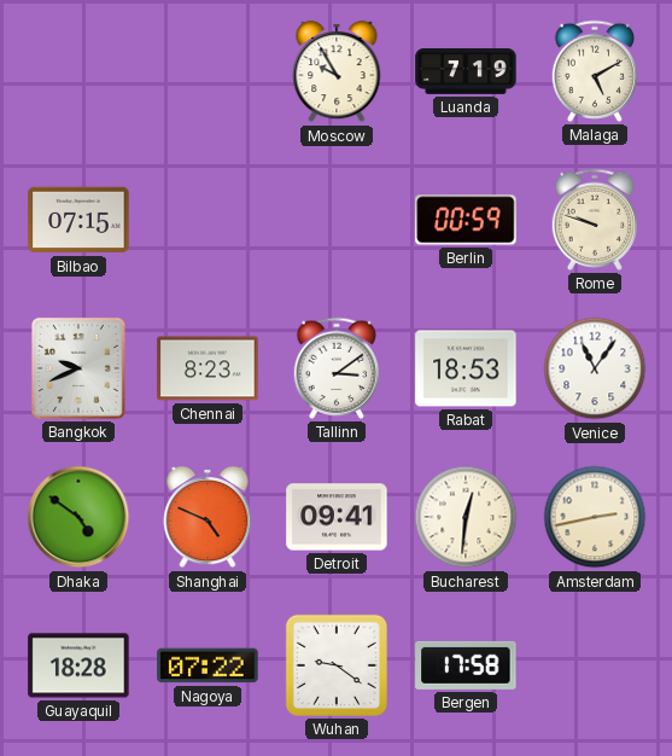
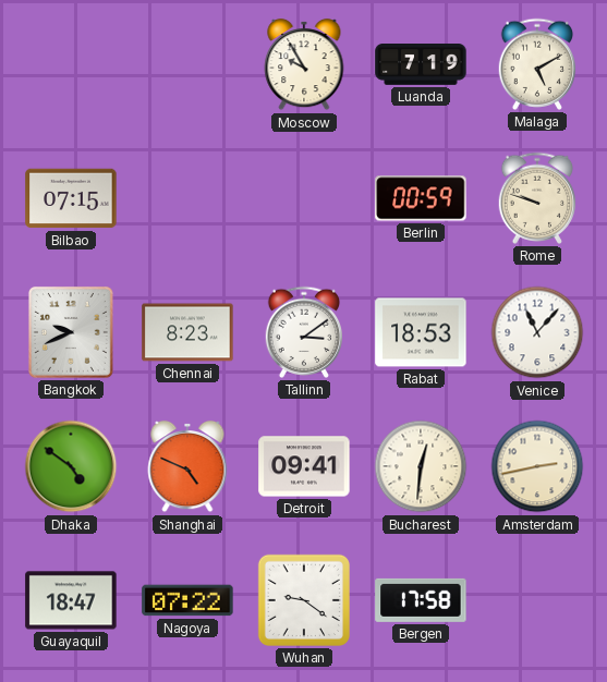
Venice: 11:06 -> 11:07 (537, 332)
Guayaquil: 18:28 -> 18:47 (71, 600)
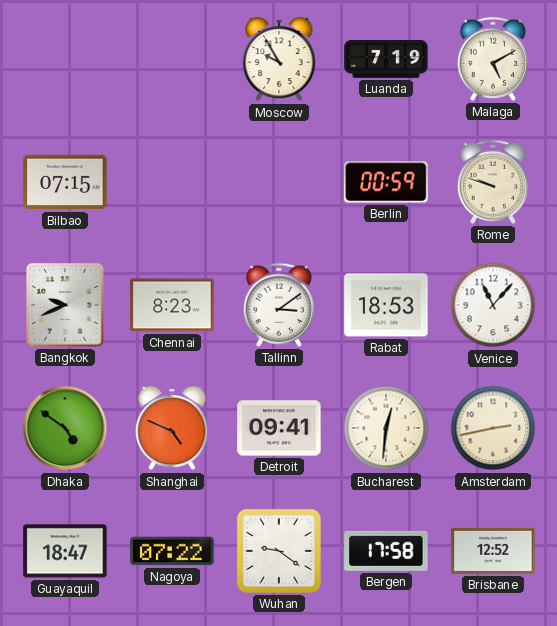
Brisbane: none -> 12:52 (493, 551)
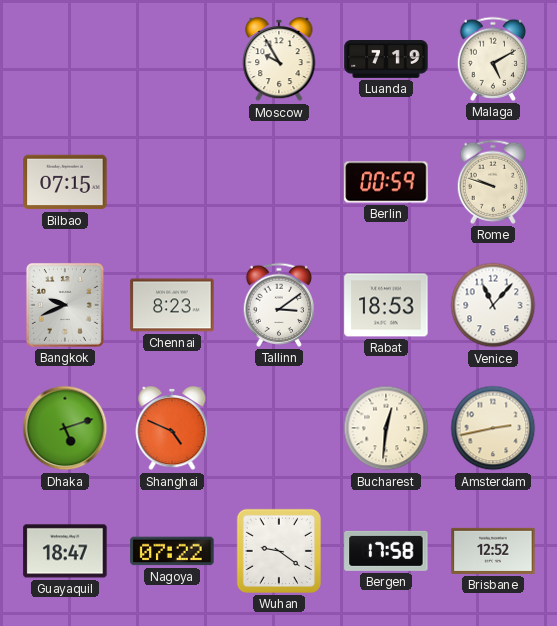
Dhaka: 4:51 -> 5:12 (65, 428)
Detroit: 09:41 -> none (279, 428)
